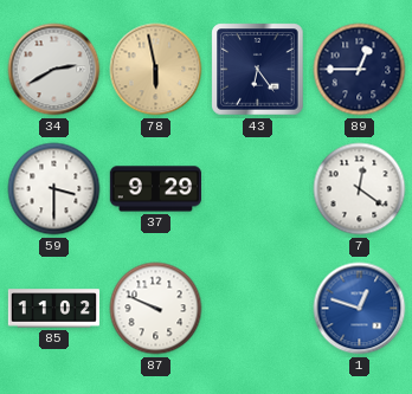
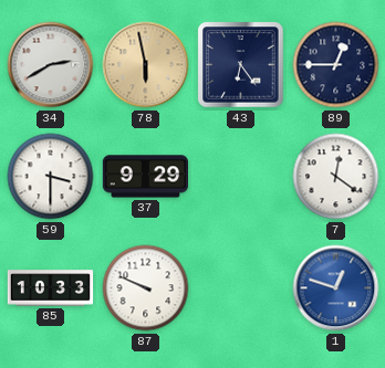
85: 11:02 -> 10:33 (51, 288)
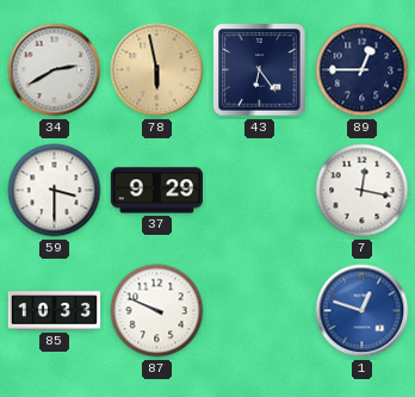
7: 12:21 -> 12:17 (363, 191)
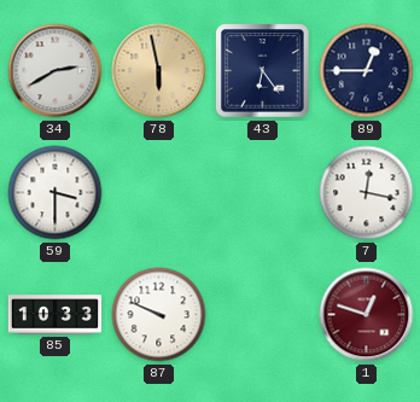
37: 9:29 -> none (157, 191)
1 dial: blue -> burgundy (367, 315)
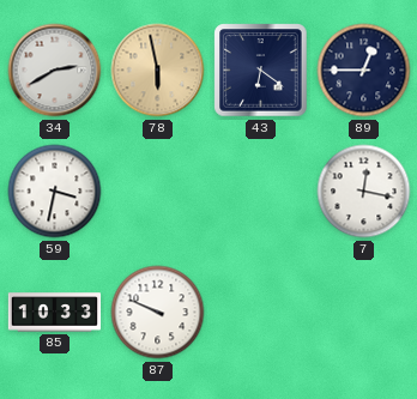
43: 6:24 -> 6:21 (261, 71)
59: 3:30 -> 3:32 (55, 192)
1: 12:48 -> none (367, 315)
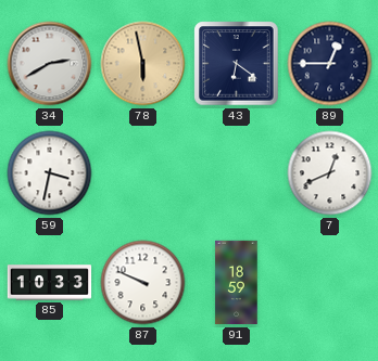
7: 12:17 -> 12:41 (330, 173)
91: none -> 18:59 (237, 283)
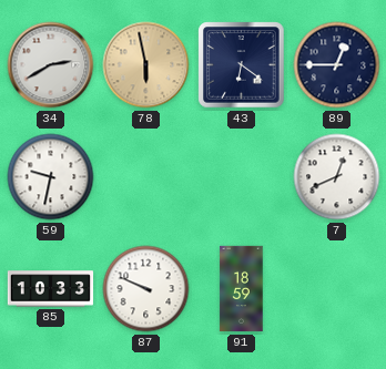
59: 3:32 -> 9:32 (51, 177)
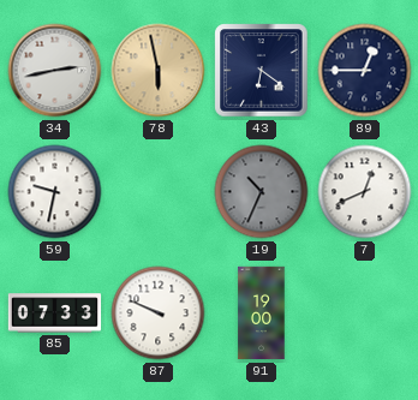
34: 2:40 -> 2:43 (55, 71)
19: none -> 10:34 (262, 192)
85: 10:33 -> 07:33 (55, 314)
91: 18:59 -> 19:00 (262, 314)
